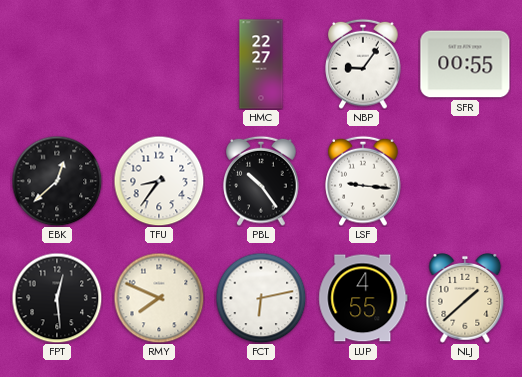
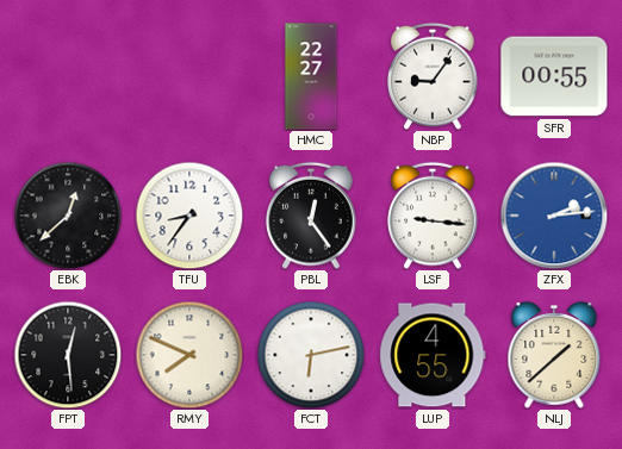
PBL: 10:24 -> 12:24 (311, 216)
ZFX: none -> 2:14 (554, 216)
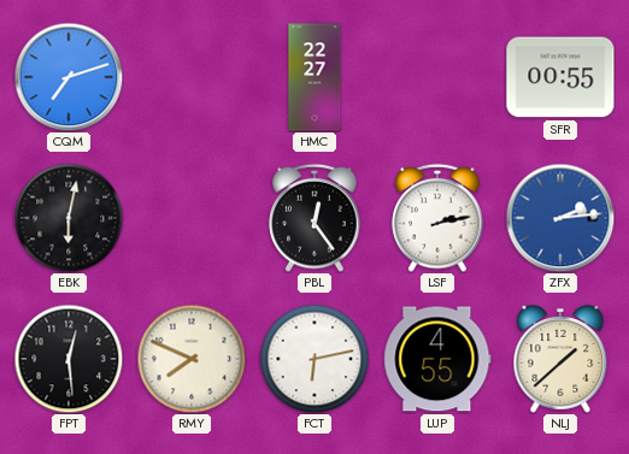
CQM: none -> 7:12 (69, 77)
NBP: 9:06 -> none (433, 76)
EBK: 12:38 -> 6:02 (69, 218)
TFU: 8:36 -> none (189, 216)
LSF: 9:16 -> 2:13 (437, 218)
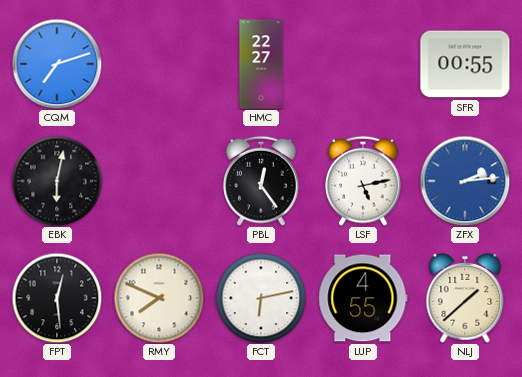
LSF: 2:13 -> 5:13 (363, 181)
